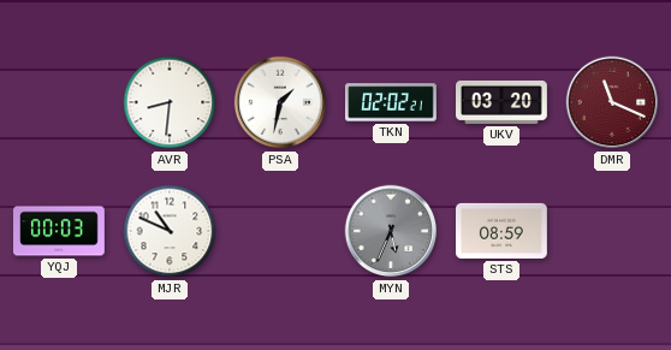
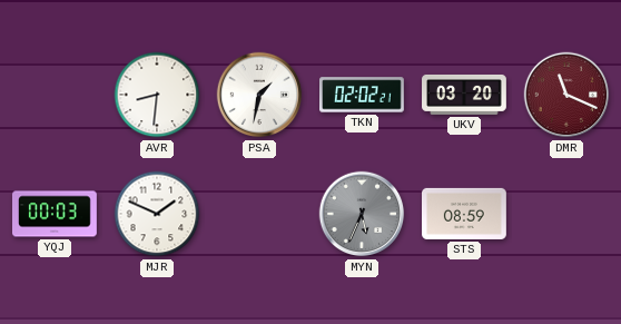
MJR: 10:49 -> 1:49 (157, 214)
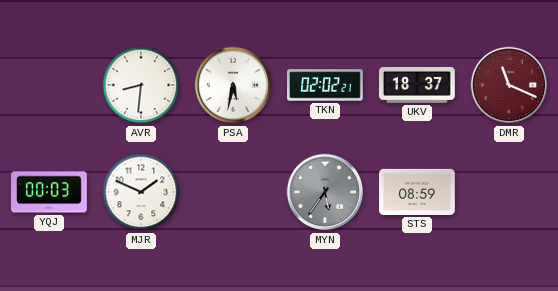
PSA: 1:32 -> 5:32 (233, 85)
UKV: 03:20 -> 18:37 (418, 85)
MYN: 5:34 -> 5:36 (325, 192)
